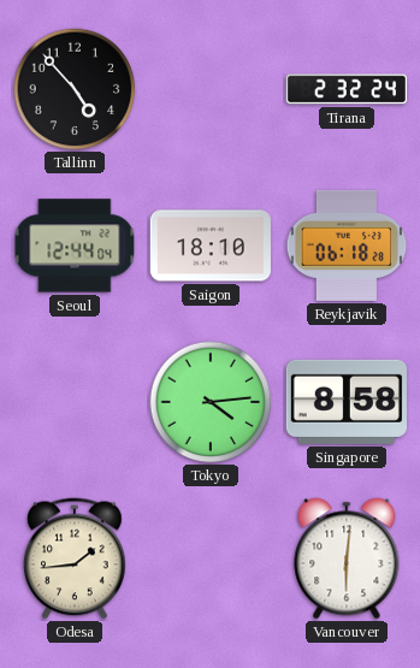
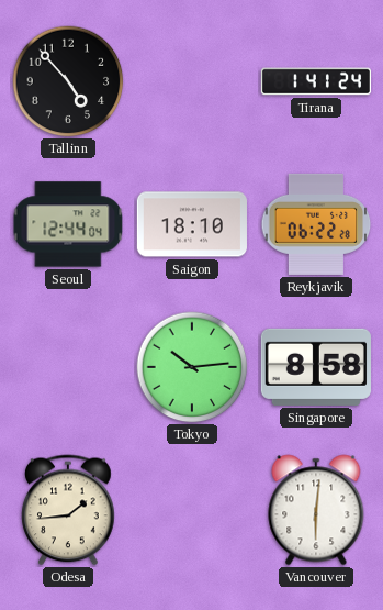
Tirana: 2:32 -> 1:41 (315, 81)
Reykjavik: 06:18 -> 06:22 (316, 224)
Tokyo: 4:14 -> 10:14 (192, 367)
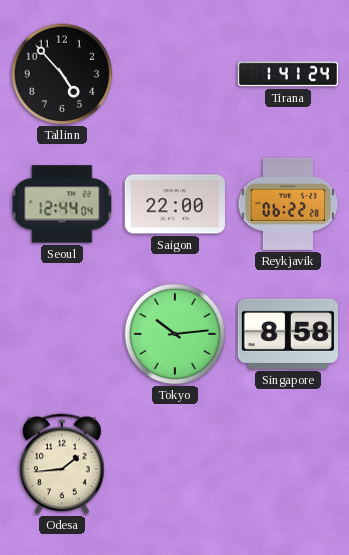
Saigon: 18:10 -> 22:00 (175, 204)
Vancouver: 6:01 -> none (316, 510)
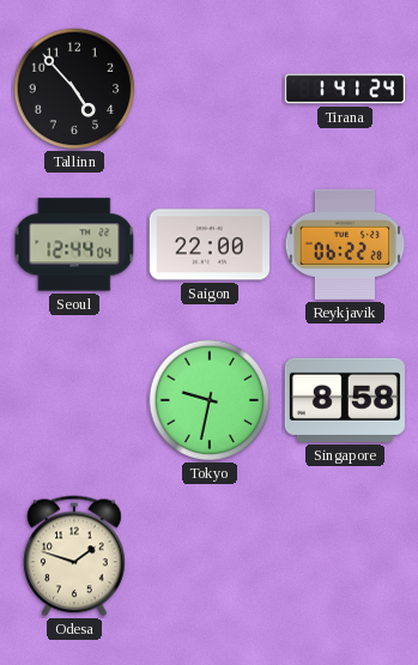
Tokyo: 10:14 -> 9:32 (210, 400)
Odesa: 1:44 -> 1:48 (74, 556)
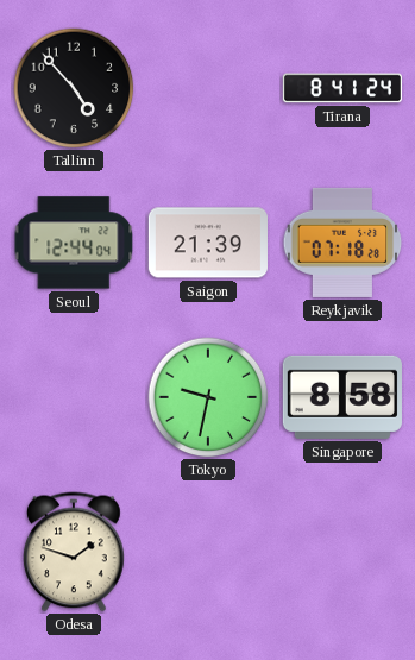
Tirana: 1:41 -> 8:41 (341, 88)
Saigon: 22:00 -> 21:39 (208, 243)
Reykjavik: 06:22 -> 07:18 (342, 243)
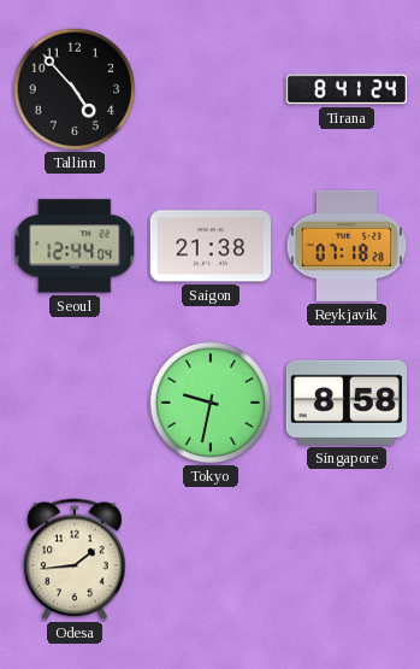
Saigon: 21:39 -> 21:38 (211, 246)
Odesa: 1:48 -> 1:44 (75, 559)
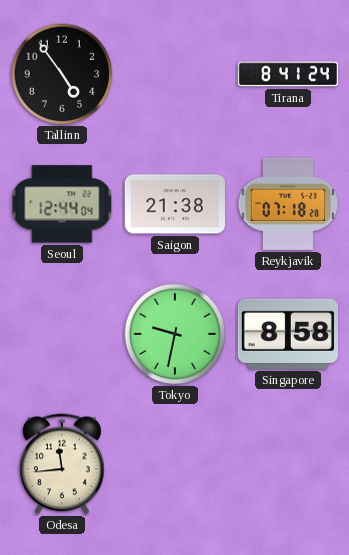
Tallinn: 4:53 -> 4:54 (62, 74)
Odesa: 1:44 -> 11:44 (62, 464)
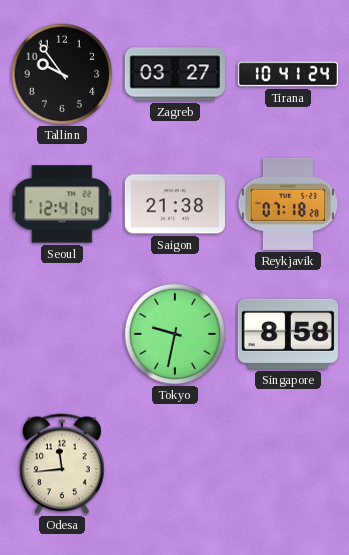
Tallinn: 4:54 -> 9:54 (62, 74)
Zagreb: none -> 03:27 (174, 74)
Tirana: 8:41 -> 10:41 (287, 74)
Seoul: 12:44 -> 12:41 (62, 204)
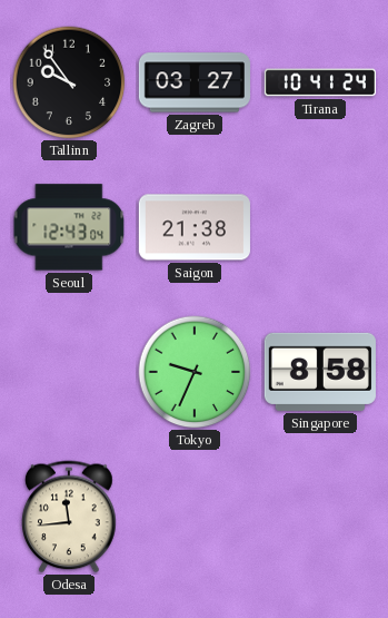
Seoul: 12:41 -> 12:43 (69, 227)
Reykjavik: 07:18 -> none (288, 204)
Tokyo: 9:32 -> 9:34 (195, 372)
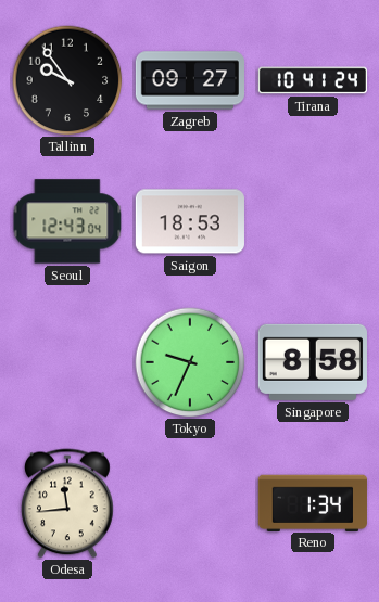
Zagreb: 03:27 -> 09:27 (189, 80)
Saigon: 21:38 -> 18:53 (190, 221)
Reno: none -> 1:34 (313, 502)
